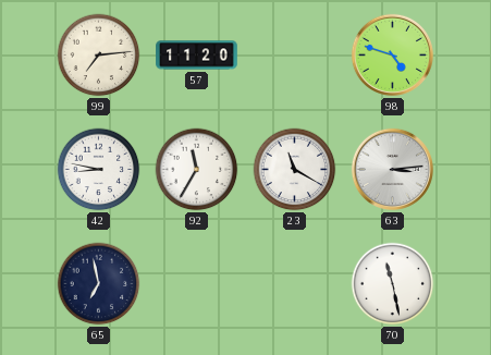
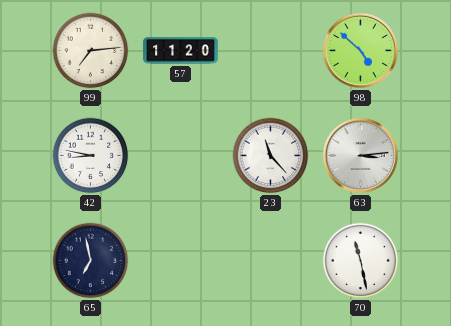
98: 4:48 -> 4:52 (360, 50)
92: 11:35 -> none (197, 170)
23: 11:20 -> 11:23 (271, 156)
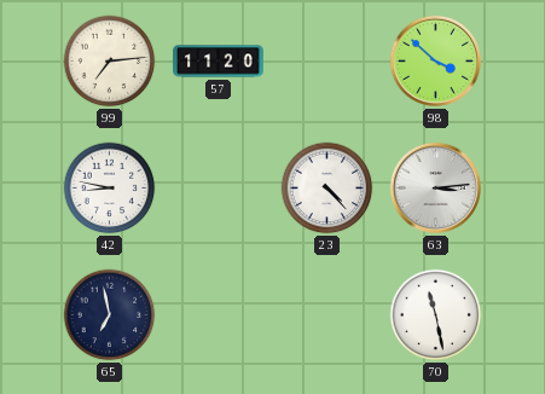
98: 4:52 -> 3:52 (435, 60)
23: 11:23 -> 4:23 (327, 189)
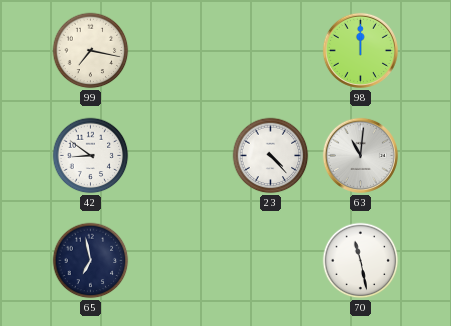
99: 7:14 -> 7:17 (91, 51)
57: 11:20 -> none (219, 62)
98: 3:52 -> 12:00 (360, 50)
42: 8:47 -> 8:51 (91, 156)
63: 3:14 -> 11:01 (360, 155)
